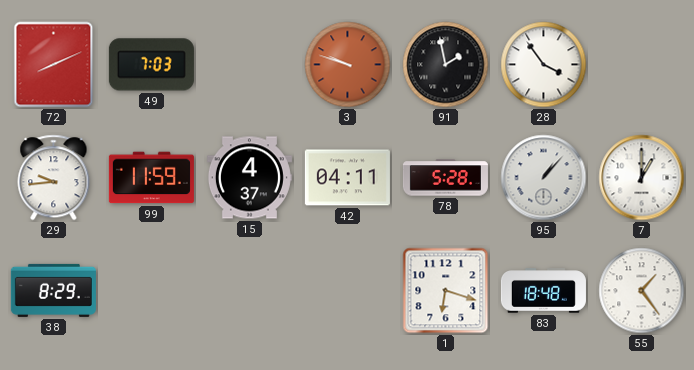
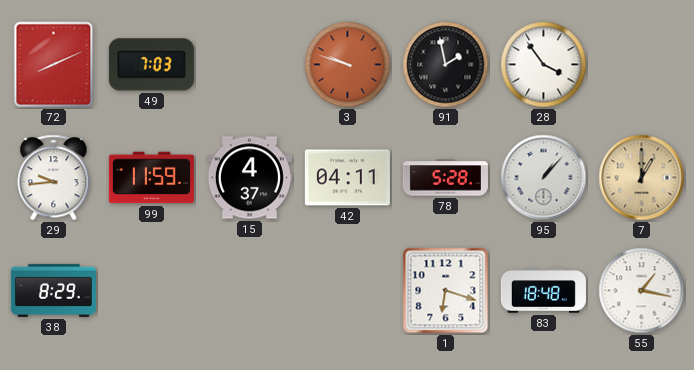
7 dial: white -> champagne (642, 178)
55: 1:24 -> 1:17 (642, 291)
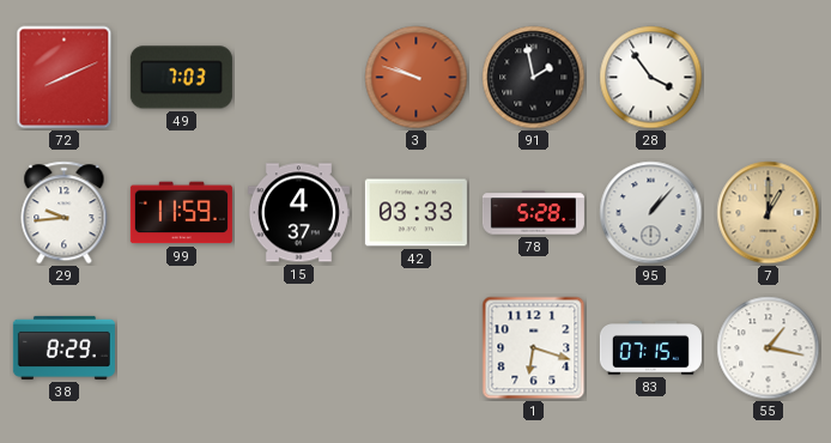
42: 04:11 -> 03:33 (415, 213)
83: 18:48 -> 07:15 (650, 348)
